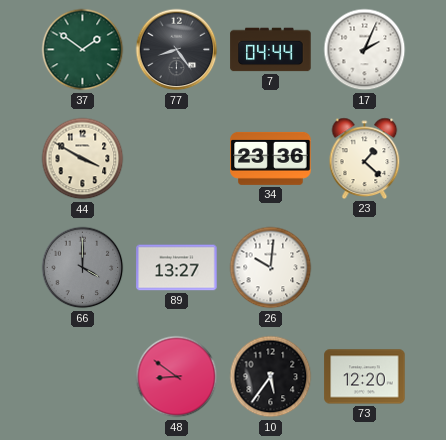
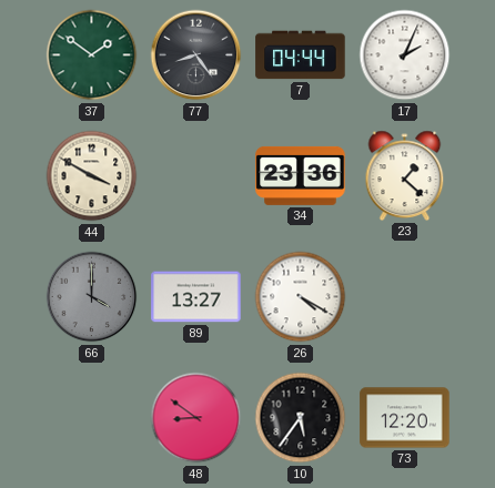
26: 10:01 -> 4:20 (301, 297)
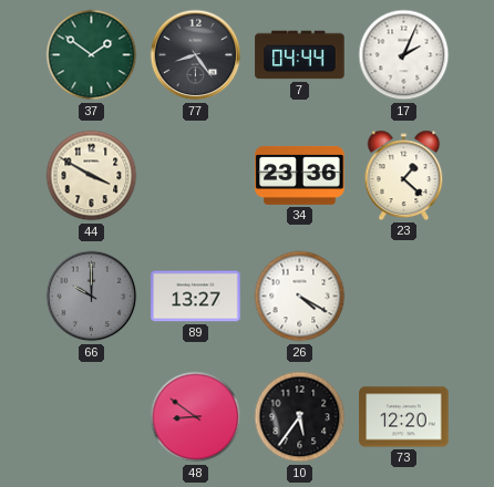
66: 4:00 -> 10:00 (92, 297)
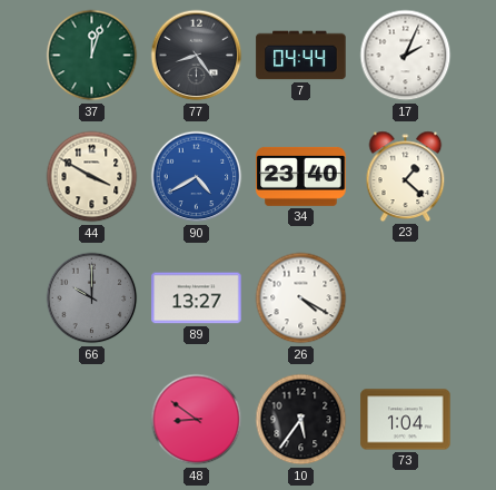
37: 1:51 -> 12:03 (92, 56)
90: none -> 4:40 (197, 177)
34: 23:36 -> 23:40 (301, 176)
73: 12:20 -> 1:04 (406, 420)
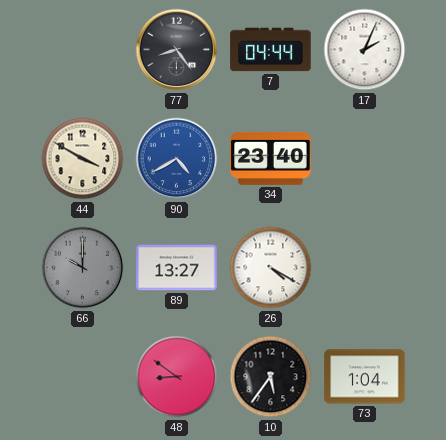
37: 12:03 -> none (92, 56)
23: 1:22 -> none (406, 176)
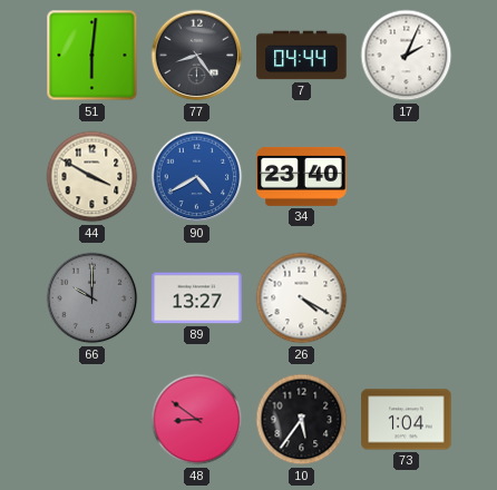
51: none -> 6:01 (92, 56)
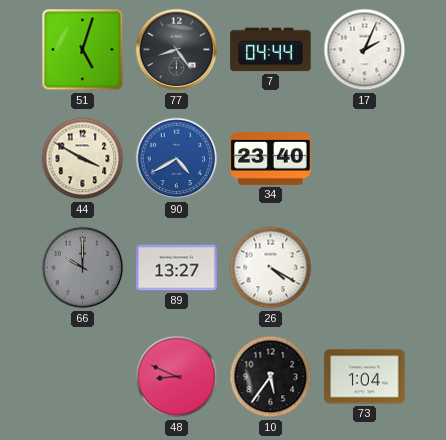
51: 6:01 -> 5:03 (83, 50)
48: 8:51 -> 8:49 (177, 377)
